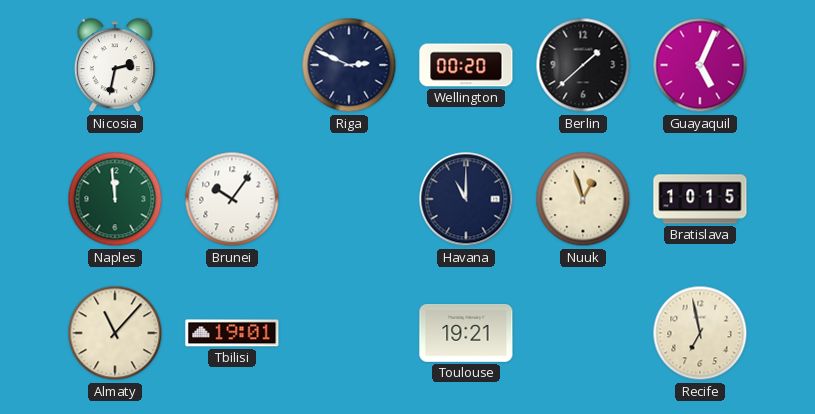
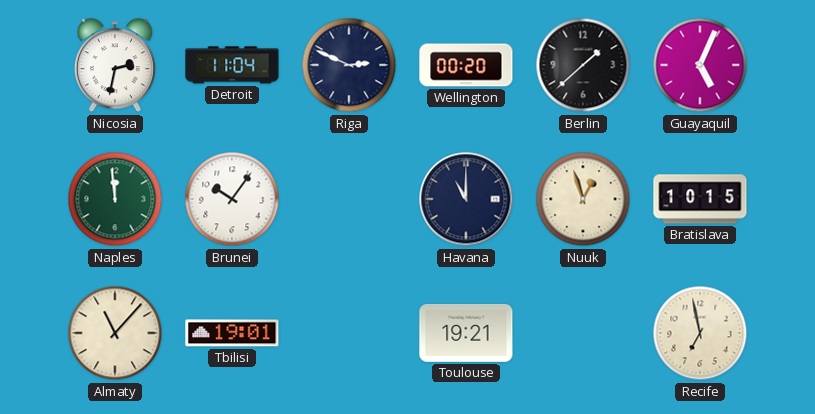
Detroit: none -> 11:04 (232, 65)
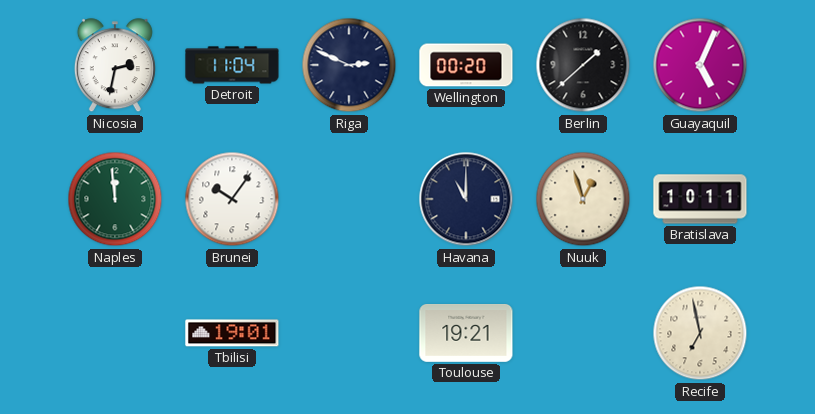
Bratislava: 10:15 -> 10:11 (700, 199)
Almaty: 11:07 -> none (115, 333)
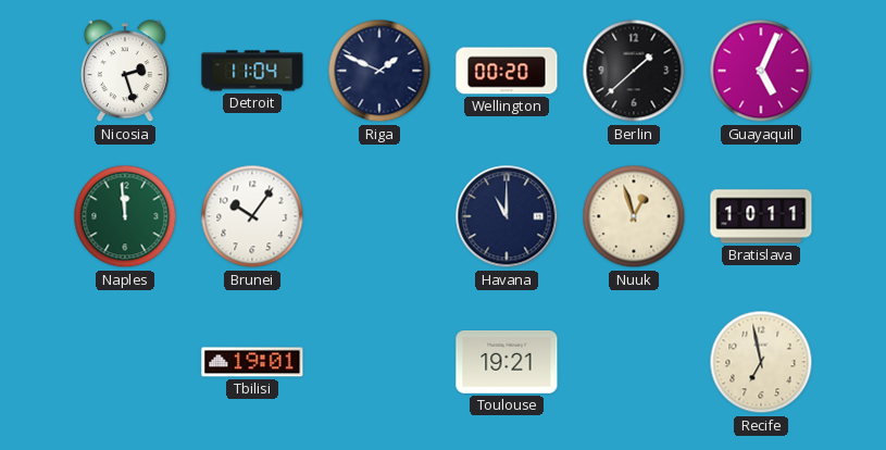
Nicosia: 2:32 -> 2:27 (125, 72)
Riga: 2:49 -> 1:49 (379, 71)
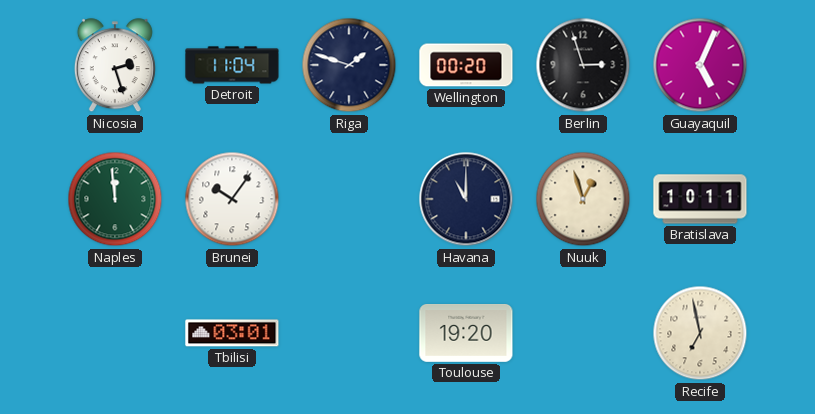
Riga: 1:49 -> 1:48 (349, 65)
Berlin: 1:38 -> 2:57 (583, 65)
Tbilisi: 19:01 -> 03:01 (232, 333)
Toulouse: 19:21 -> 19:20 (466, 334)
